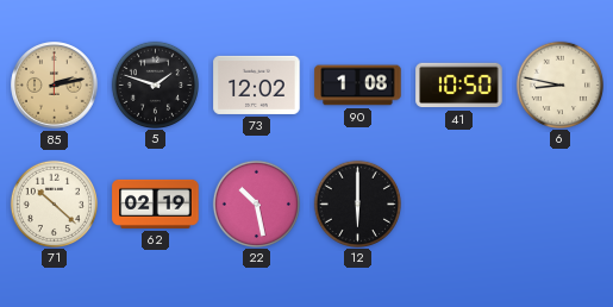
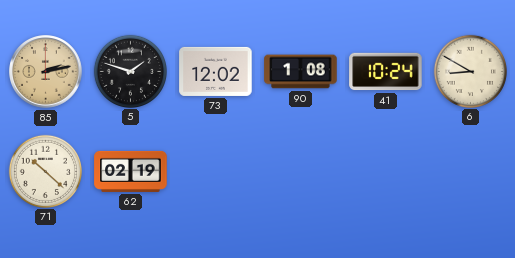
41: 10:50 -> 10:24 (386, 72)
6: 8:47 -> 8:50 (470, 71)
22: 10:28 -> none (256, 203)
12: 6:00 -> none (357, 203)
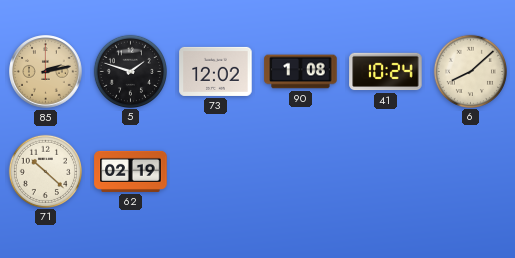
6: 8:50 -> 8:08 (470, 71)
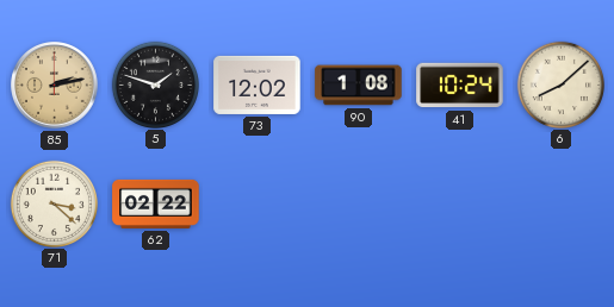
71: 10:22 -> 3:22 (54, 203)
62: 02:19 -> 02:22 (156, 203)
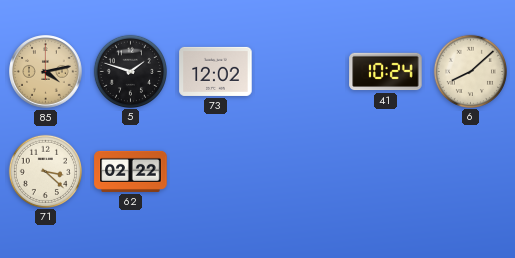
85: 2:13 -> 4:13 (46, 72)
90: 1:08 -> none (359, 86)
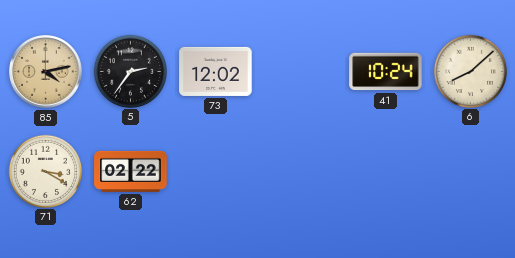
5: 1:48 -> 2:36 (130, 71)
71: 3:22 -> 3:20 (45, 171)
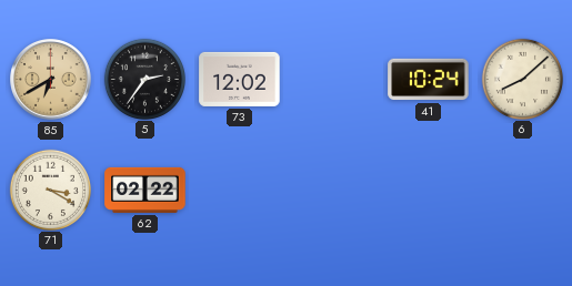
85: 4:13 -> 6:40 (51, 80)
